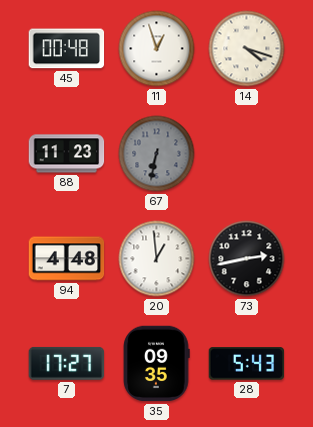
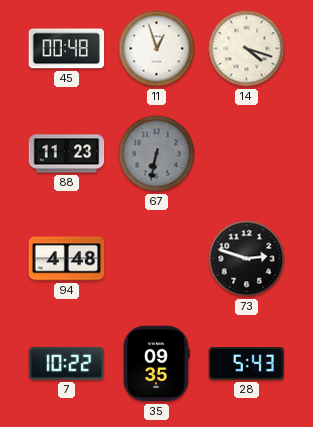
20: 12:59 -> none (157, 259)
73: 2:43 -> 2:48 (247, 259)
7: 17:27 -> 10:22 (67, 363)
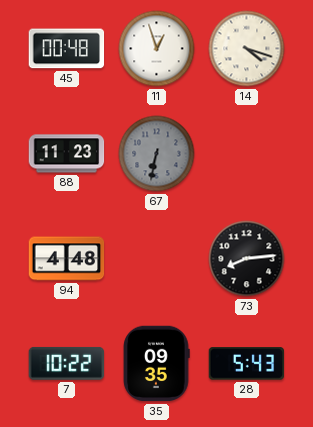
73: 2:48 -> 8:14 (247, 259)
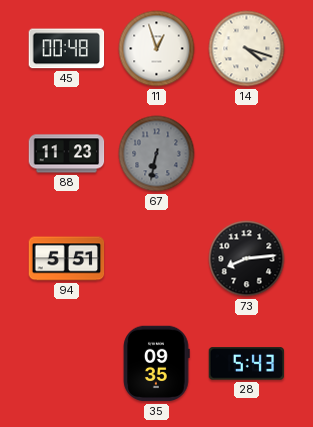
94: 4:48 -> 5:51 (67, 259)
7: 10:22 -> none (67, 363)
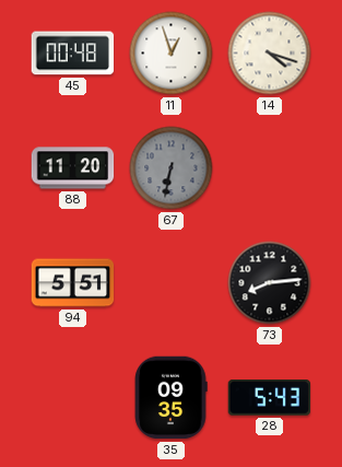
88: 11:23 -> 11:20 (73, 168)
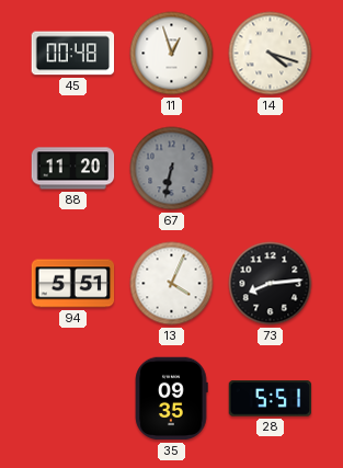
13: none -> 4:04 (172, 284)
28: 5:43 -> 5:51 (271, 399)
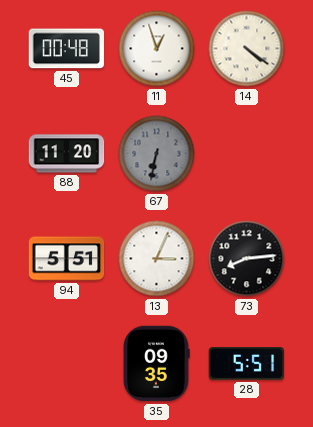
14: 4:18 -> 4:21 (247, 49)
13: 4:04 -> 3:04 (157, 259)
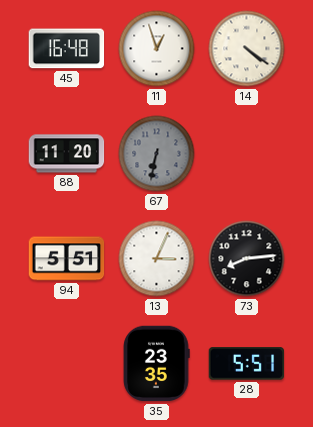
45: 00:48 -> 16:48 (67, 49)
35: 09:35 -> 23:35 (156, 364)
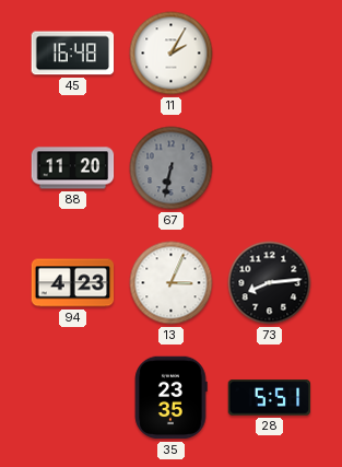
11: 12:57 -> 2:05 (172, 54)
14: 4:21 -> none (247, 49)
94: 5:51 -> 4:23 (73, 283)
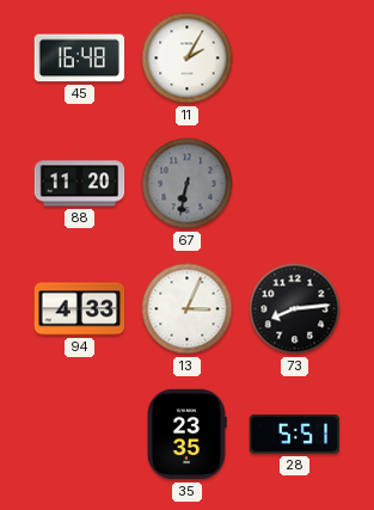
94: 4:23 -> 4:33 (80, 309)
